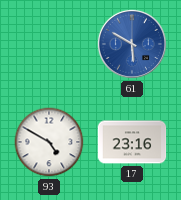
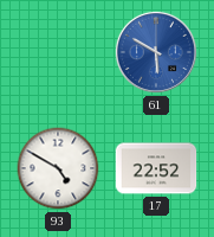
17: 23:16 -> 22:52 (156, 168)
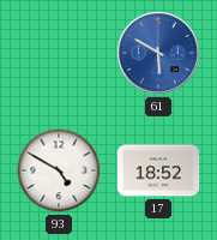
17: 22:52 -> 18:52 (158, 170)
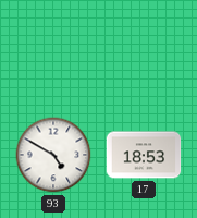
61: 5:50 -> none (158, 53)
17: 18:52 -> 18:53 (144, 155)
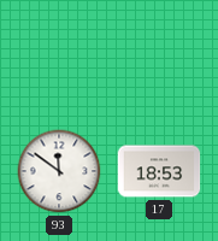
93: 4:50 -> 11:51 (59, 171)
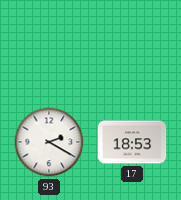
93: 11:51 -> 2:20 (49, 142)
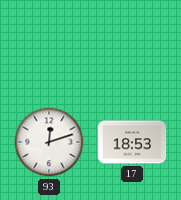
93: 2:20 -> 12:12 (49, 142)
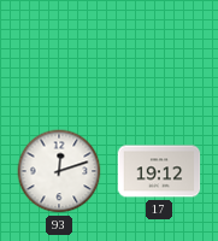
17: 18:53 -> 19:12 (159, 171)
